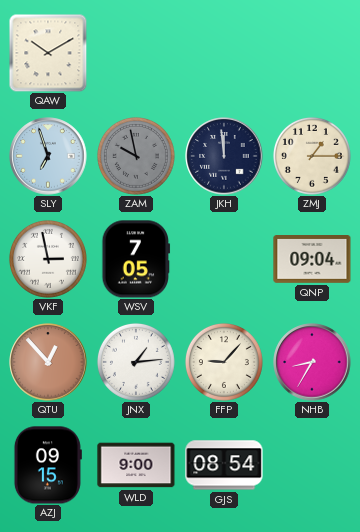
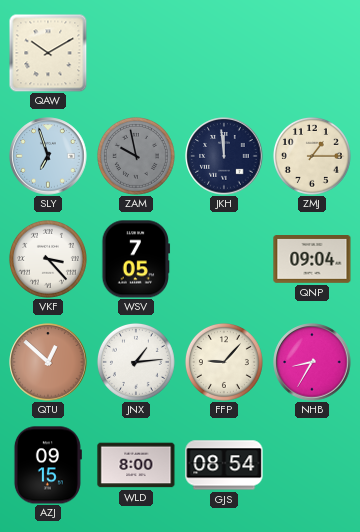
VKF: 2:58 -> 3:23 (48, 259)
QTU: 12:53 -> 12:52 (48, 362)
WLD: 9:00 -> 8:00 (136, 465)
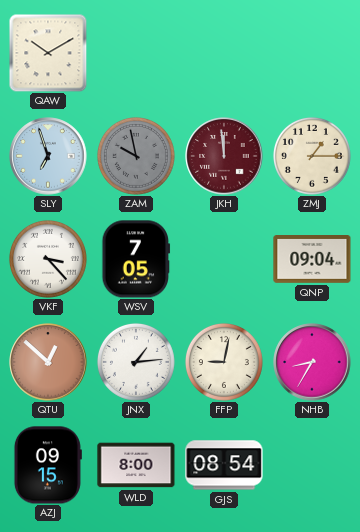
JKH dial: navy -> burgundy (224, 156)
FFP: 9:07 -> 9:02 (224, 362)
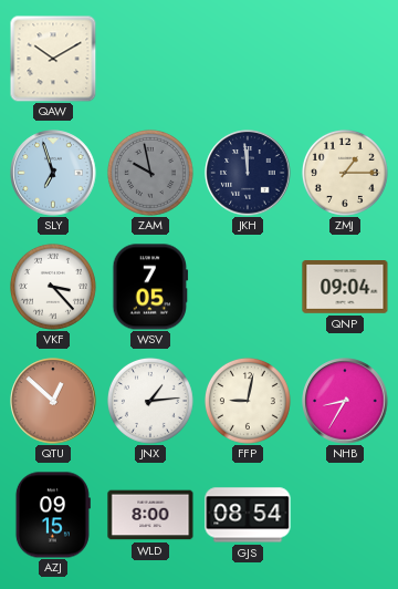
JKH dial: burgundy -> navy (248, 173)
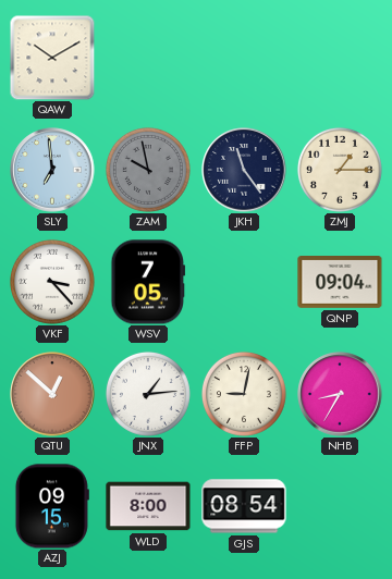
SLY: 6:57 -> 6:59 (52, 170)
JKH: 11:59 -> 11:24 (244, 170)
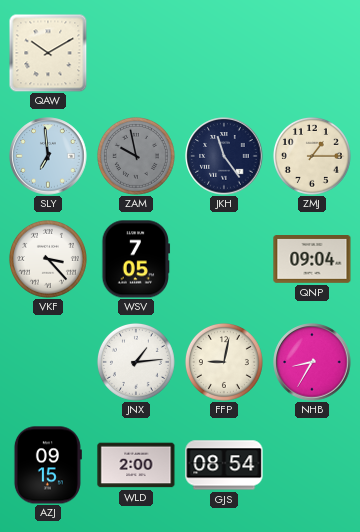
QTU: 12:52 -> none (52, 394)
WLD: 8:00 -> 2:00 (136, 465)
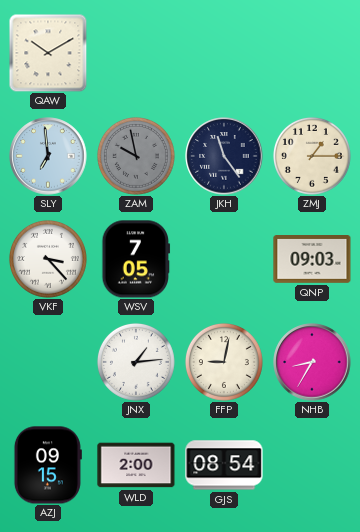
QNP: 09:04 -> 09:03 (312, 260)
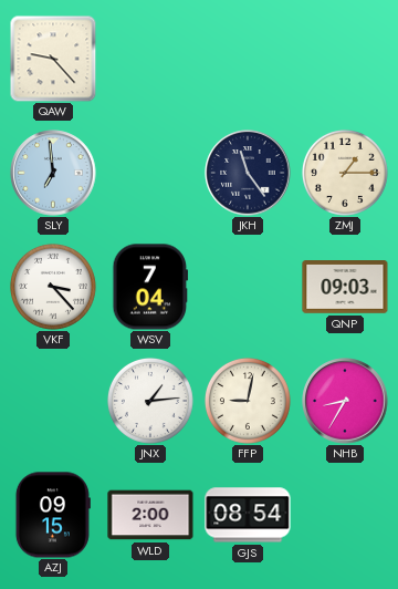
QAW: 10:10 -> 9:23 (53, 59)
ZAM: 9:58 -> none (136, 156)
WSV: 7:05 -> 7:04 (150, 287)
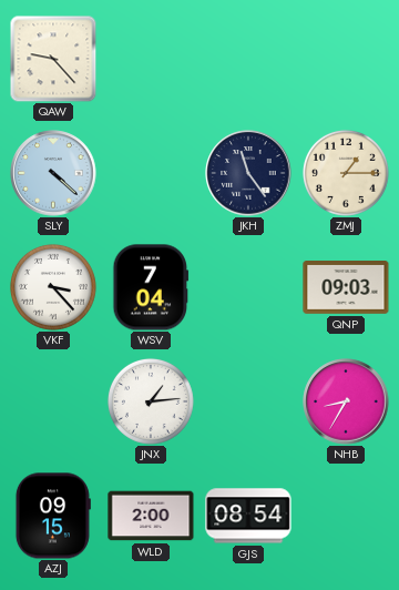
SLY: 6:59 -> 4:22 (53, 173)
FFP: 9:02 -> none (248, 401)
